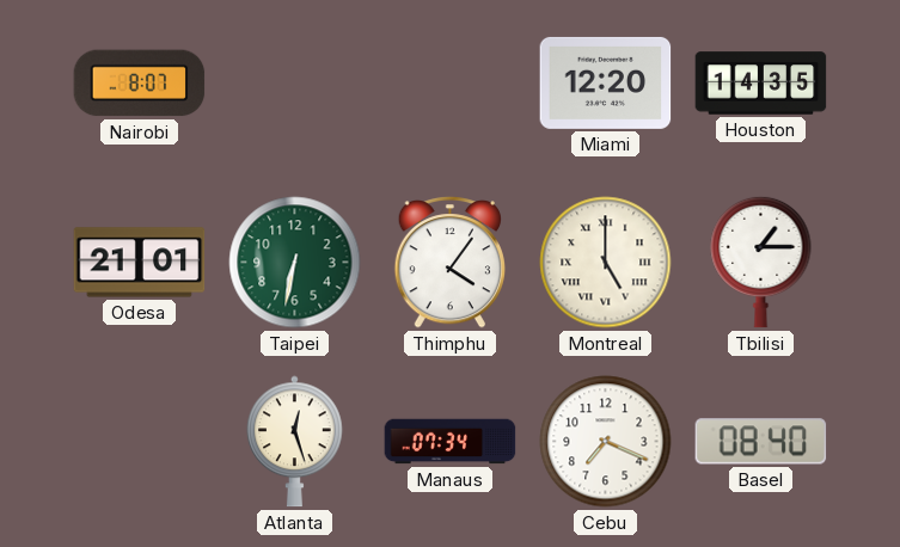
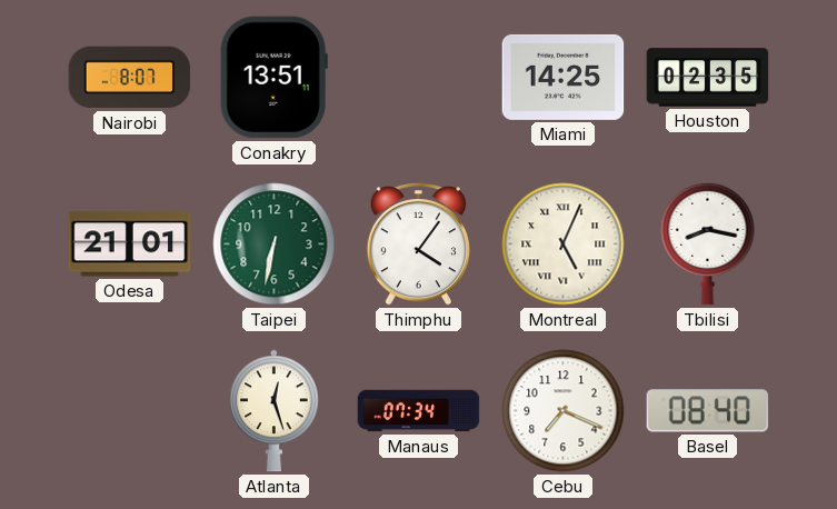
Conakry: none -> 13:51 (273, 78)
Miami: 12:20 -> 14:25 (564, 77)
Houston: 14:35 -> 02:35 (708, 78)
Montreal: 5:00 -> 5:04 (564, 244)
Tbilisi: 1:15 -> 8:17 (708, 243)
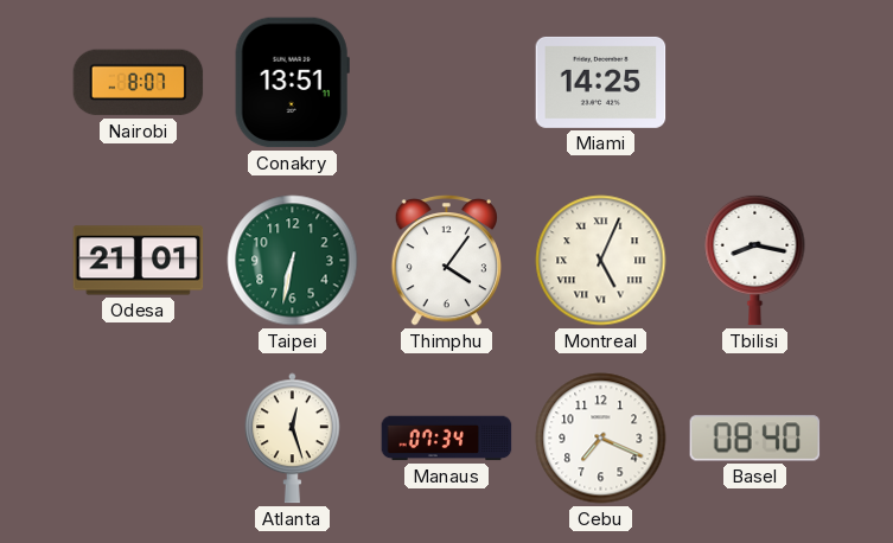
Houston: 02:35 -> none (708, 78)
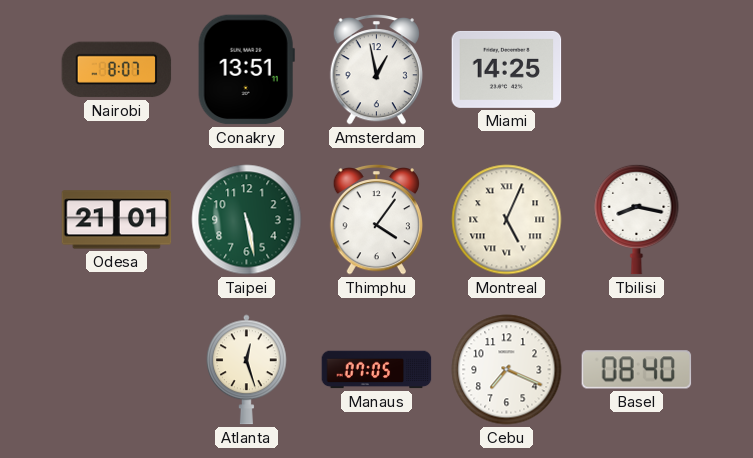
Amsterdam: none -> 12:58 (376, 70)
Taipei: 6:32 -> 5:28 (247, 220)
Manaus: 07:34 -> 07:05 (377, 370)
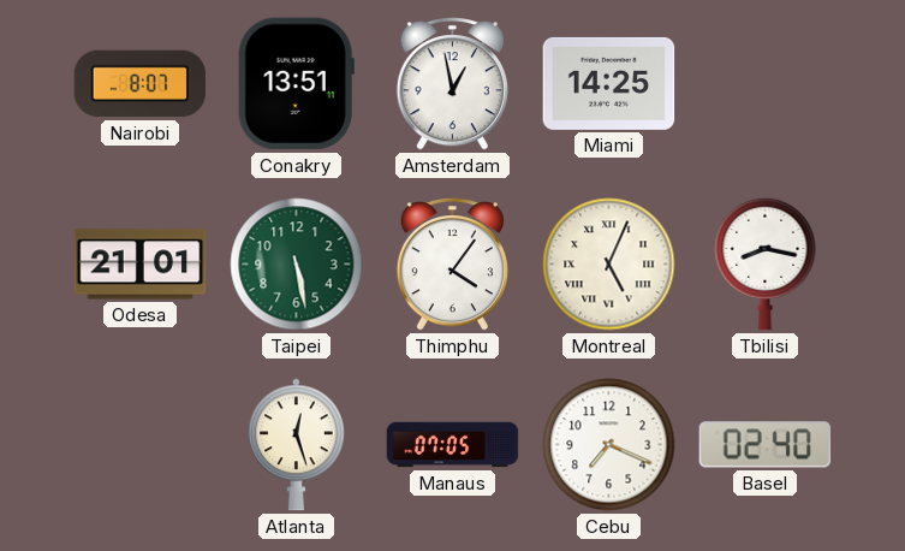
Basel: 08:40 -> 02:40 (766, 445)
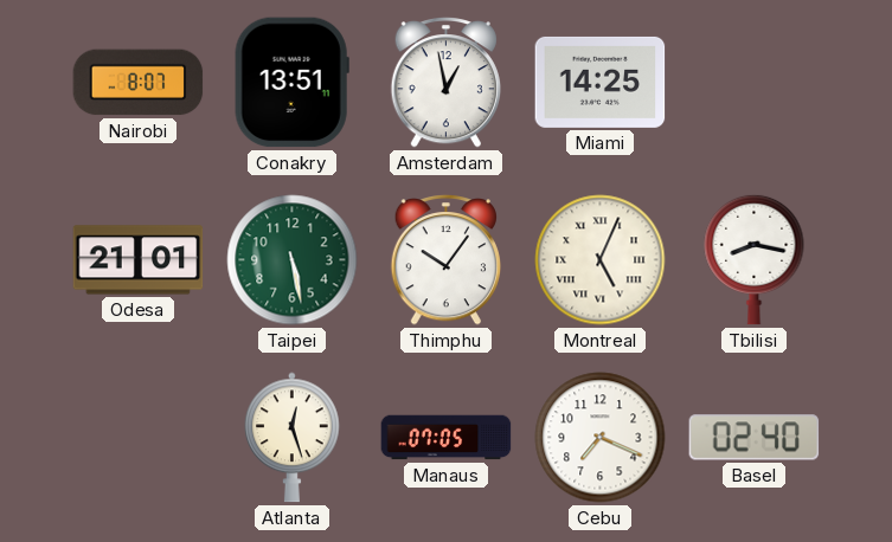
Thimphu: 4:06 -> 10:06 (445, 260)
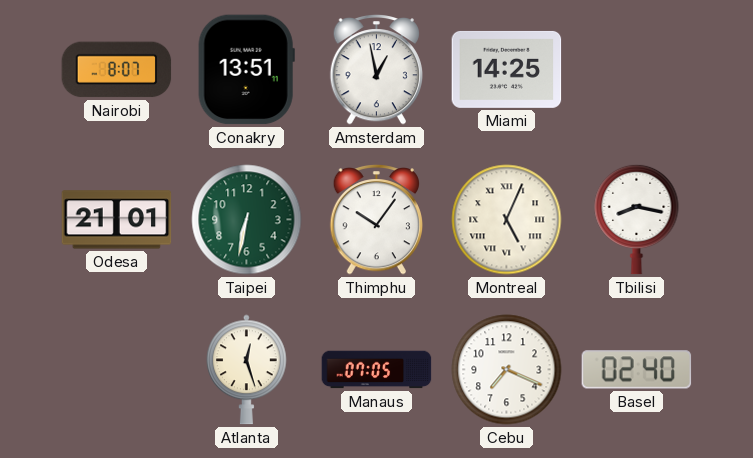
Taipei: 5:28 -> 6:32 (247, 220)
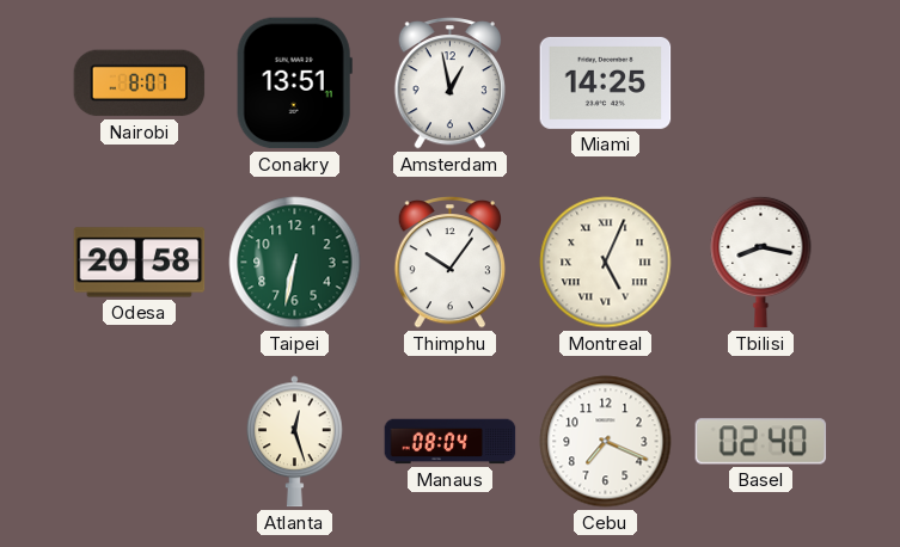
Odesa: 21:01 -> 20:58 (140, 263)
Manaus: 07:05 -> 08:04 (451, 442)
